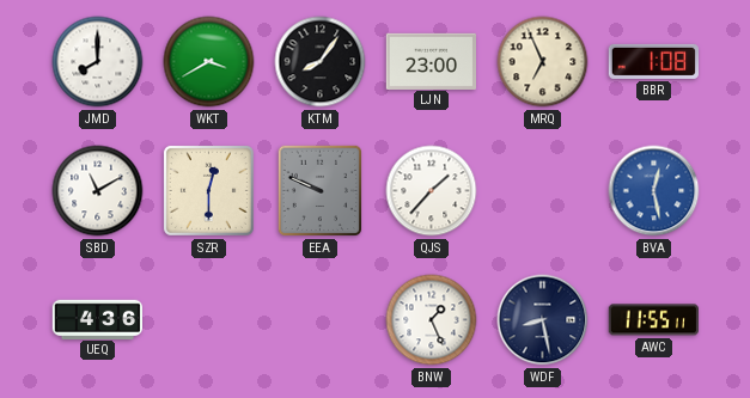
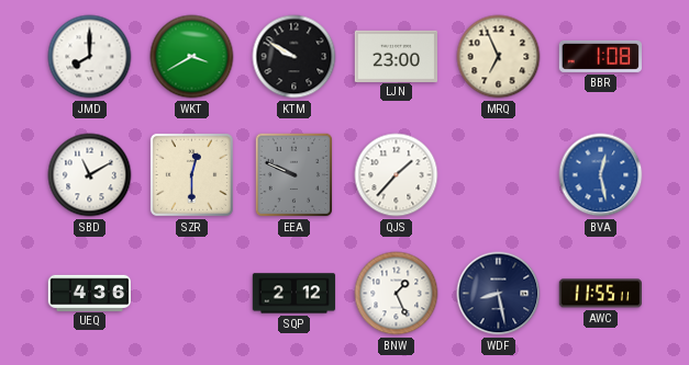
KTM: 8:06 -> 9:50 (295, 57)
SQP: none -> 2:12 (295, 294)
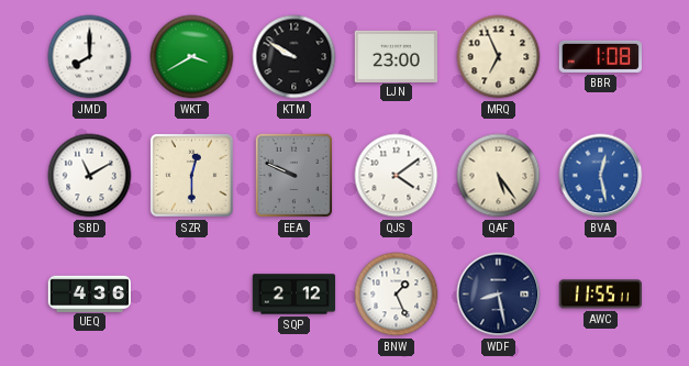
QJS: 1:37 -> 4:09 (397, 176)
QAF: none -> 5:24 (499, 176)
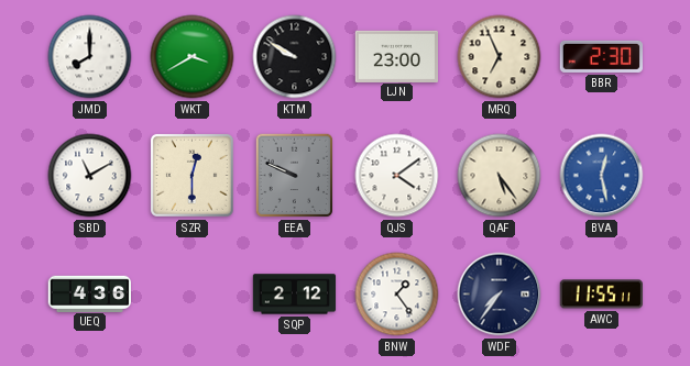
BBR: 1:08 -> 2:30 (601, 56)
BNW: 1:26 -> 1:24 (397, 295)
WDF: 8:28 -> 7:36 (500, 295)
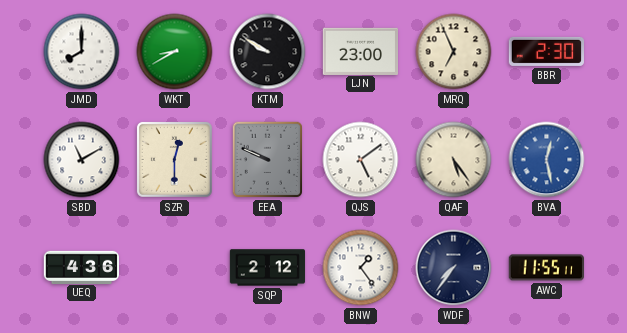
WKT: 3:40 -> 8:40 (175, 52)
QJS: 4:09 -> 5:09 (361, 160)
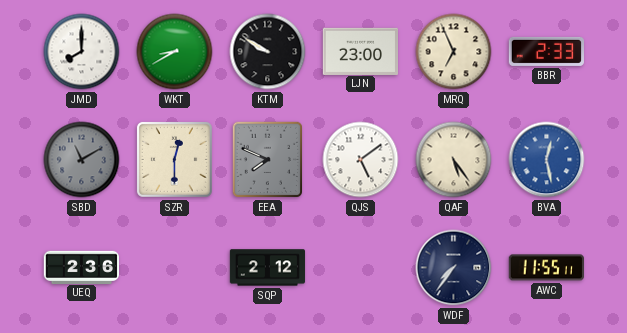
BBR: 2:30 -> 2:33 (546, 51)
SBD dial: white -> grey (82, 160)
EEA: 9:49 -> 7:49 (268, 160)
UEQ: 4:36 -> 2:36 (82, 267)
BNW: 1:24 -> none (361, 268)
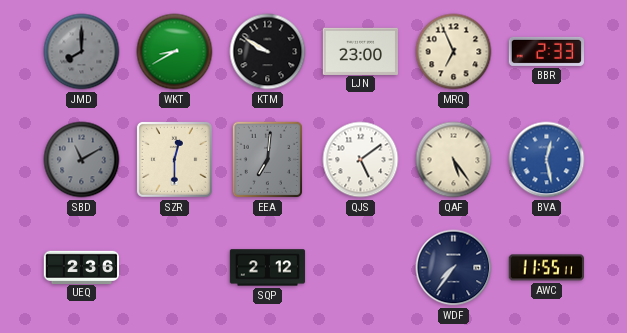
JMD dial: white -> grey (82, 52)
EEA: 7:49 -> 7:01 (268, 160)
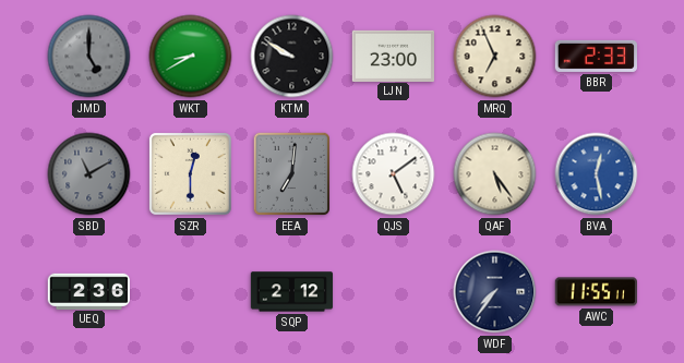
JMD: 8:00 -> 5:00 (89, 57)
